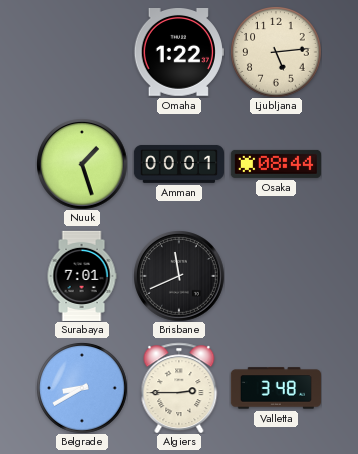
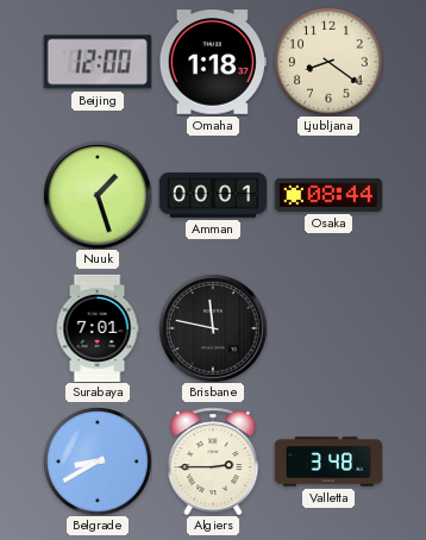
Beijing: none -> 12:00 (98, 62)
Omaha: 1:22 -> 1:18 (213, 63)
Ljubljana: 5:14 -> 8:21 (328, 62)
Brisbane: 11:41 -> 11:47 (213, 328)
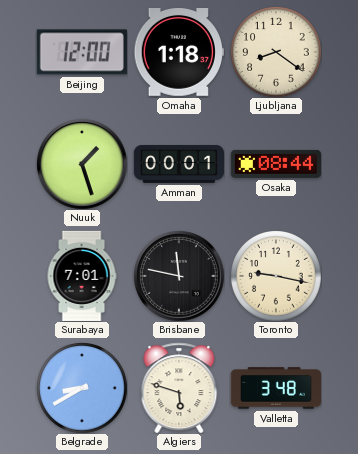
Toronto: none -> 9:17 (276, 276)
Algiers: 2:45 -> 5:48 (179, 388)
